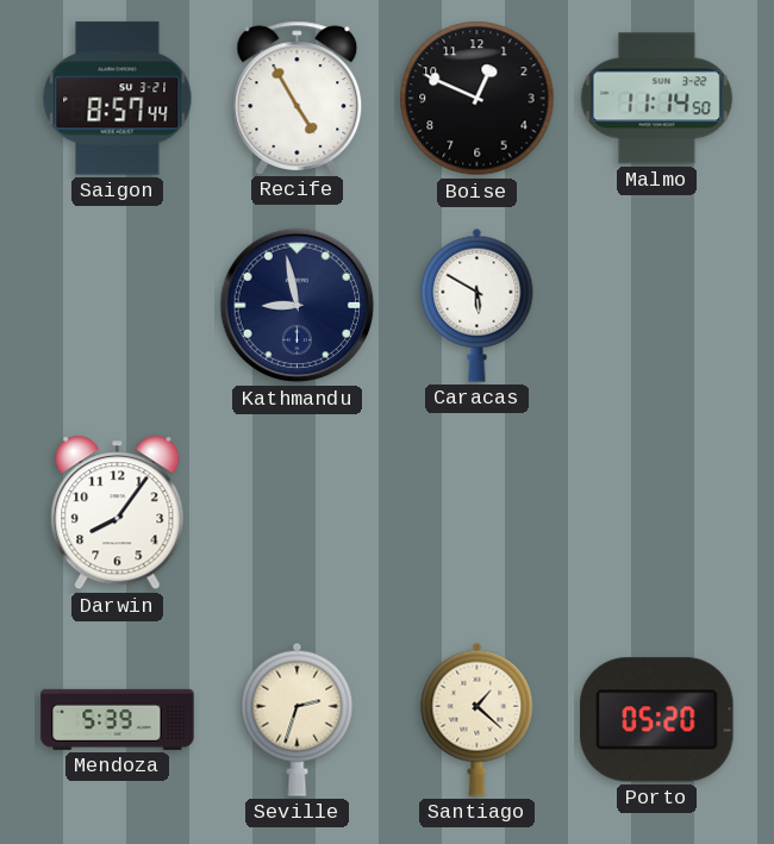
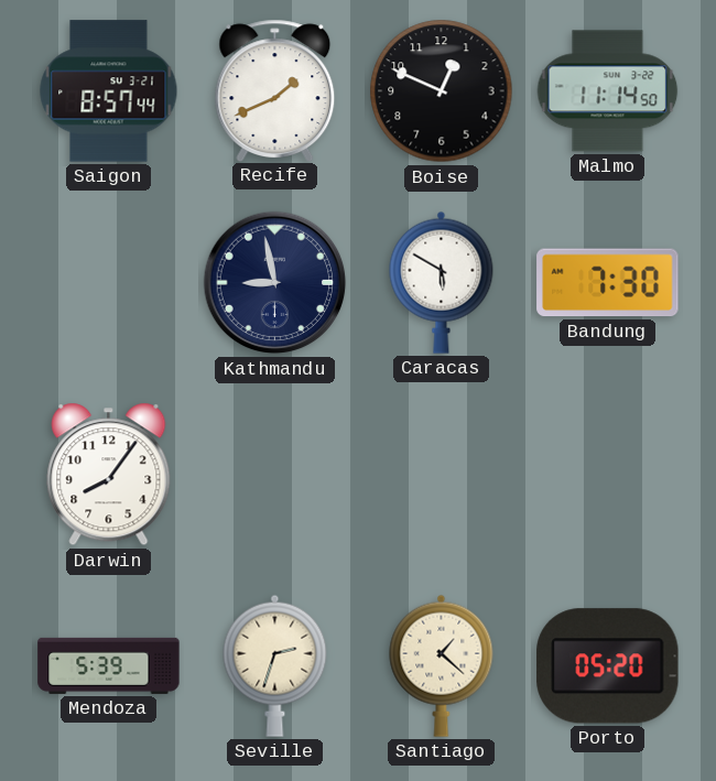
Recife: 4:55 -> 1:41 (275, 90)
Bandung: none -> 7:30 (608, 283)
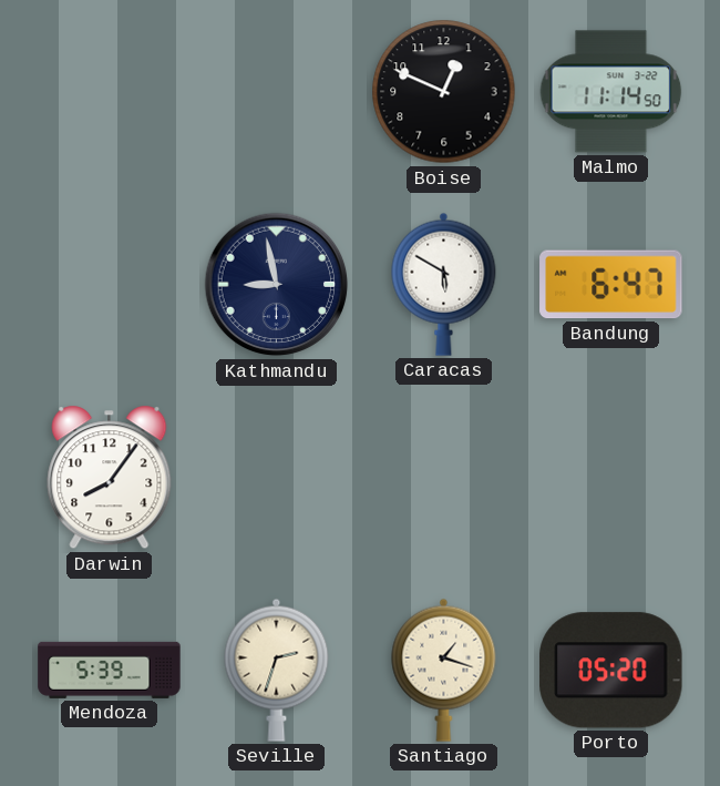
Saigon: 8:57 -> none (109, 91)
Recife: 1:41 -> none (275, 90)
Bandung: 7:30 -> 6:47 (611, 285)
Santiago: 1:22 -> 1:18 (444, 670)
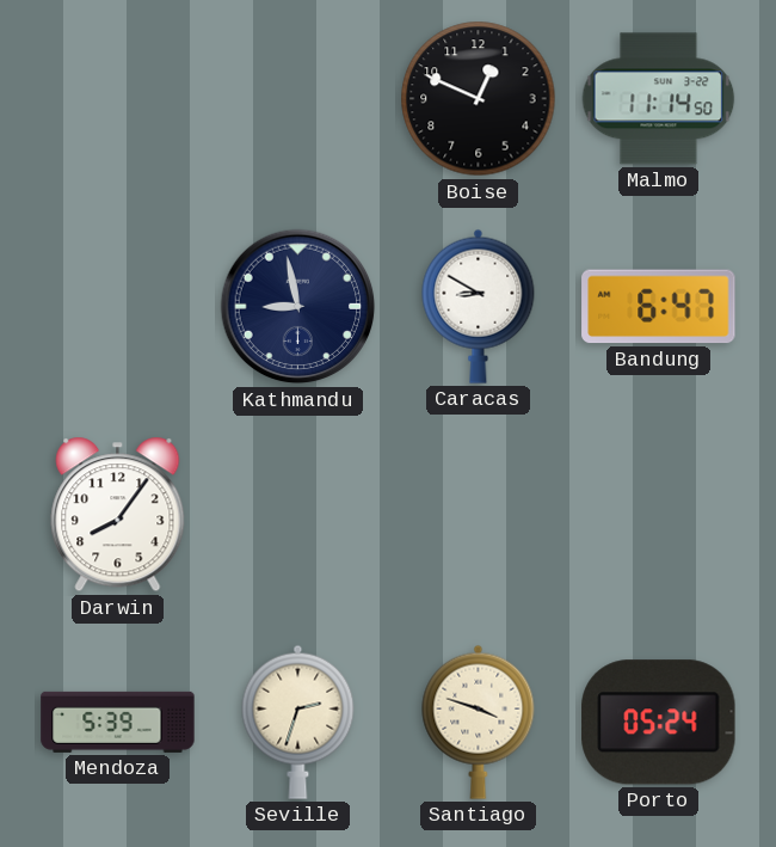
Caracas: 5:50 -> 8:50 (479, 306)
Santiago: 1:18 -> 3:48 (479, 722)
Porto: 05:20 -> 05:24 (659, 723)
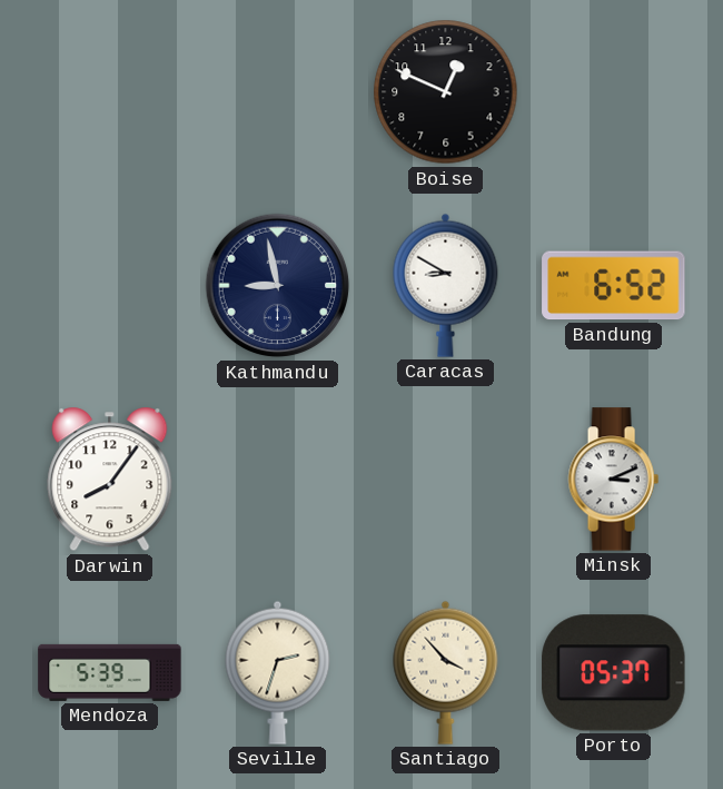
Malmo: 11:14 -> none (659, 99)
Bandung: 6:47 -> 6:52 (614, 286)
Minsk: none -> 3:11 (613, 480)
Santiago: 3:48 -> 3:53 (446, 672)
Porto: 05:24 -> 05:37 (614, 673)
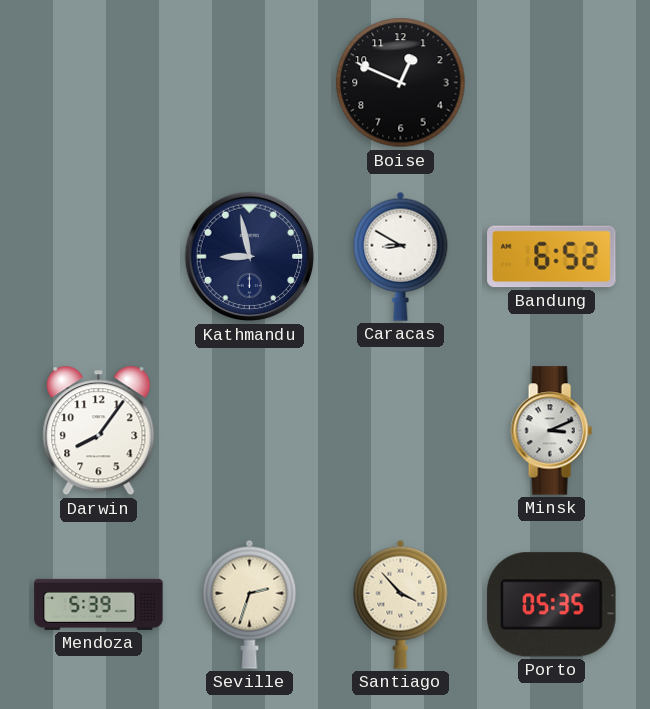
Porto: 05:37 -> 05:35 (552, 605)
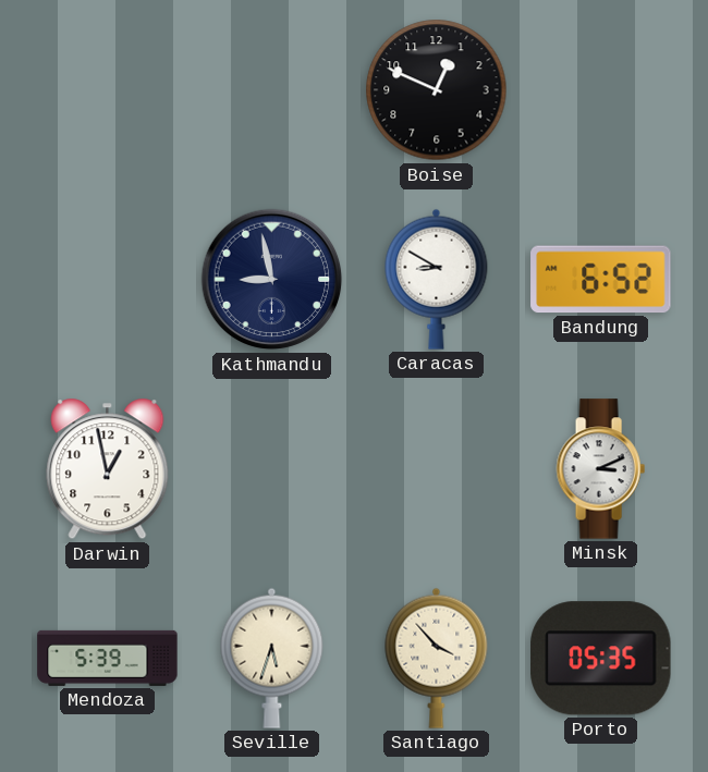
Darwin: 8:06 -> 12:58 (108, 469)
Seville: 2:33 -> 5:33 (272, 658)
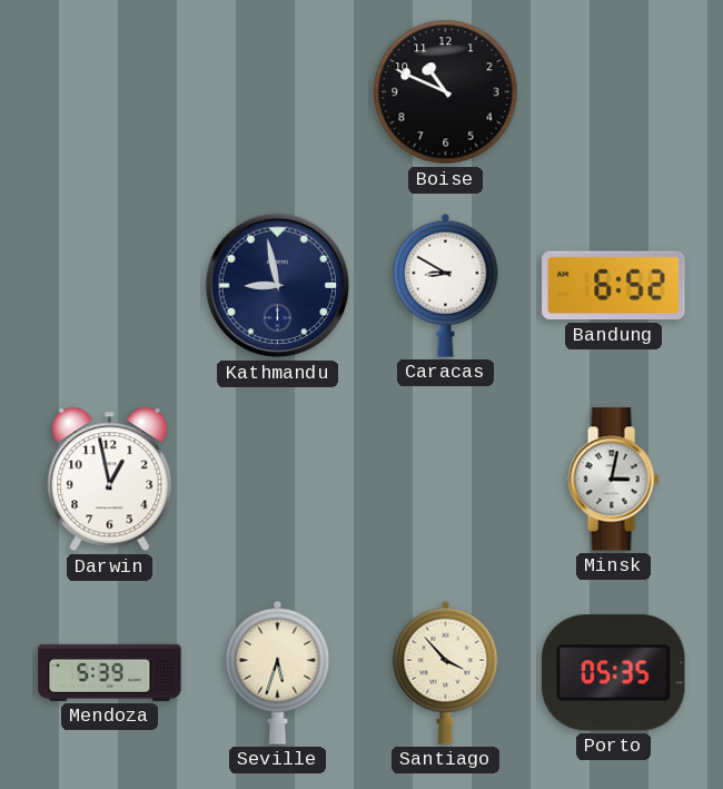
Boise: 12:49 -> 10:49 (446, 92)
Minsk: 3:11 -> 3:02 (613, 480)
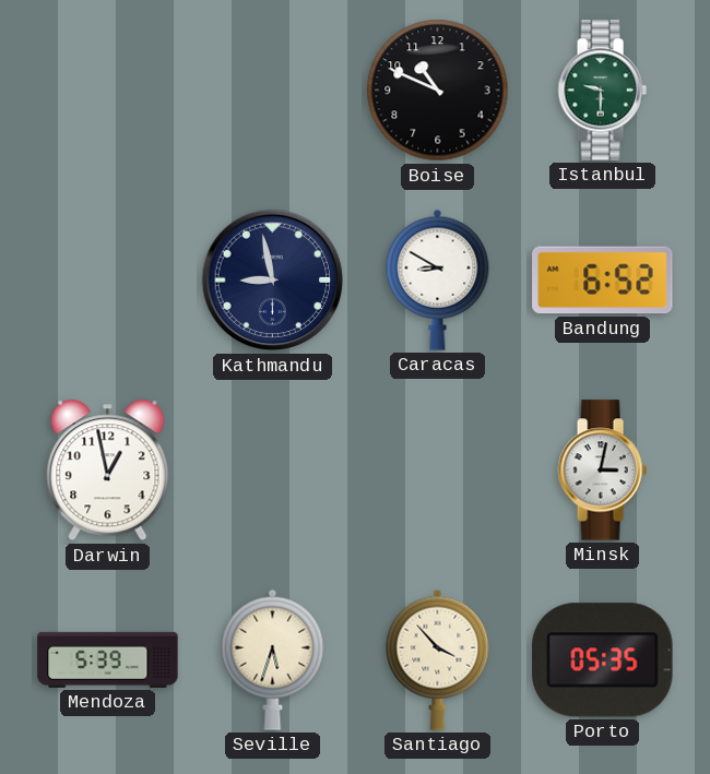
Istanbul: none -> 9:30 (602, 91)
